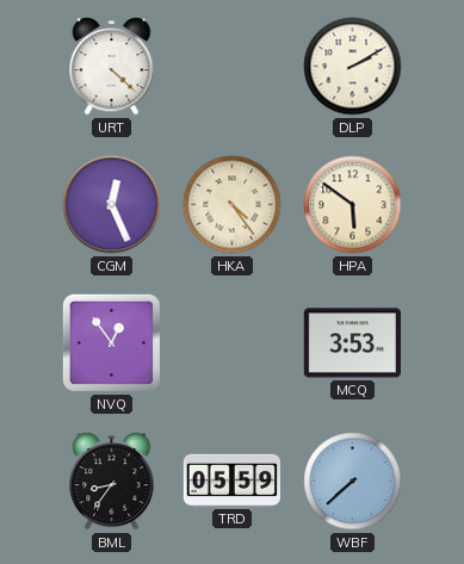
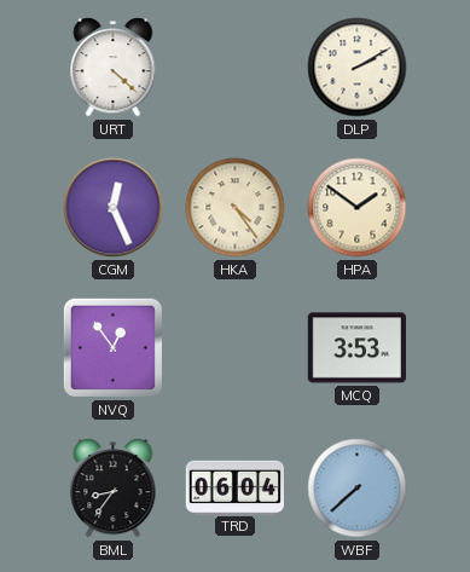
HPA: 5:51 -> 1:51 (358, 208)
TRD: 05:59 -> 06:04 (234, 487)
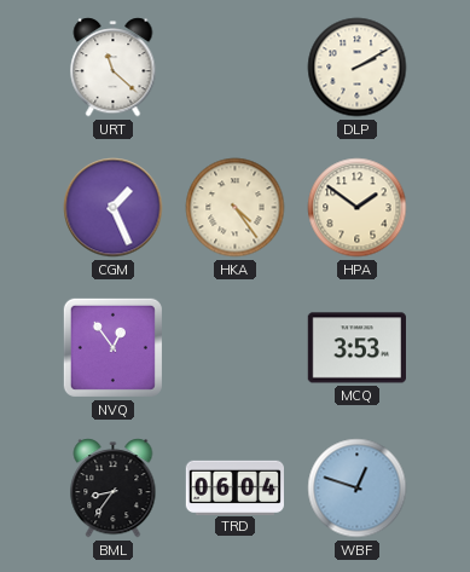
URT: 4:22 -> 11:22 (114, 68)
CGM: 12:26 -> 1:26 (114, 208)
WBF: 7:38 -> 12:48 (358, 489)
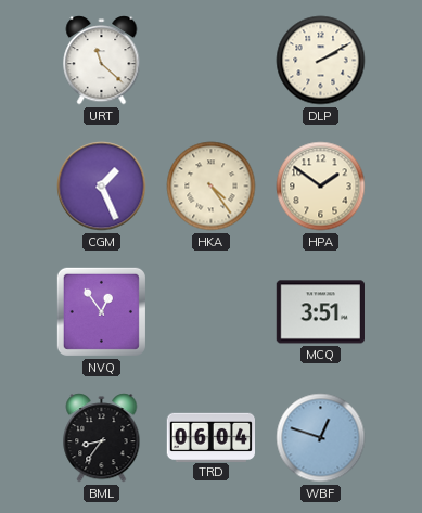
MCQ: 3:53 -> 3:51 (320, 312)
